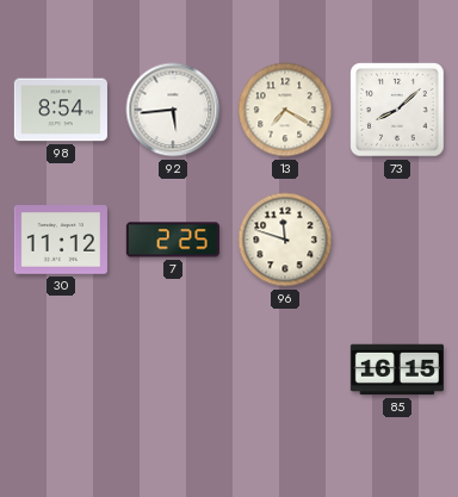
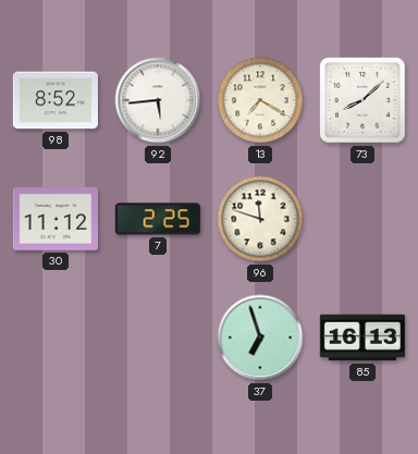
98: 8:54 -> 8:52 (56, 100)
37: none -> 6:57 (260, 338)
85: 16:15 -> 16:13 (362, 338)
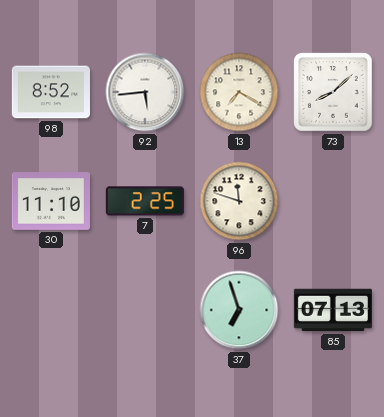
30: 11:12 -> 11:10 (51, 201)
85: 16:13 -> 07:13 (333, 310)
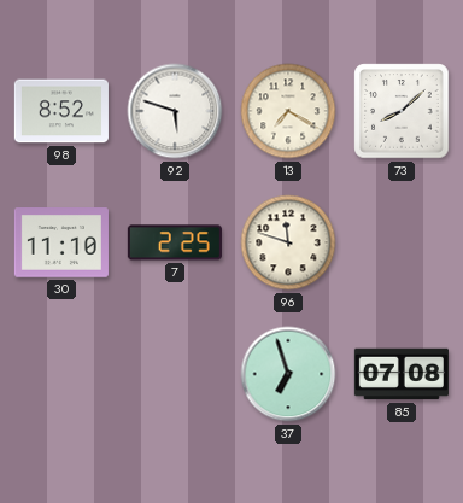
92: 5:44 -> 5:48 (175, 111)
85: 07:13 -> 07:08 (402, 374)
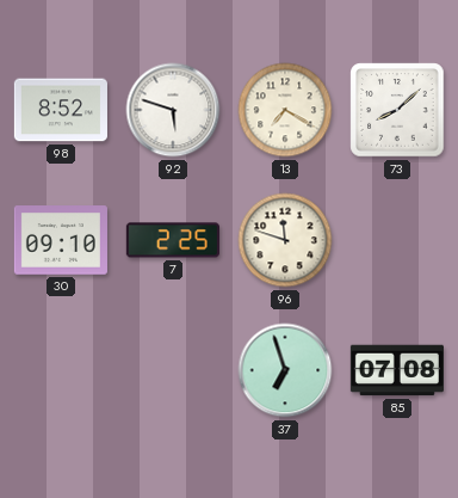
30: 11:10 -> 09:10 (61, 240)
